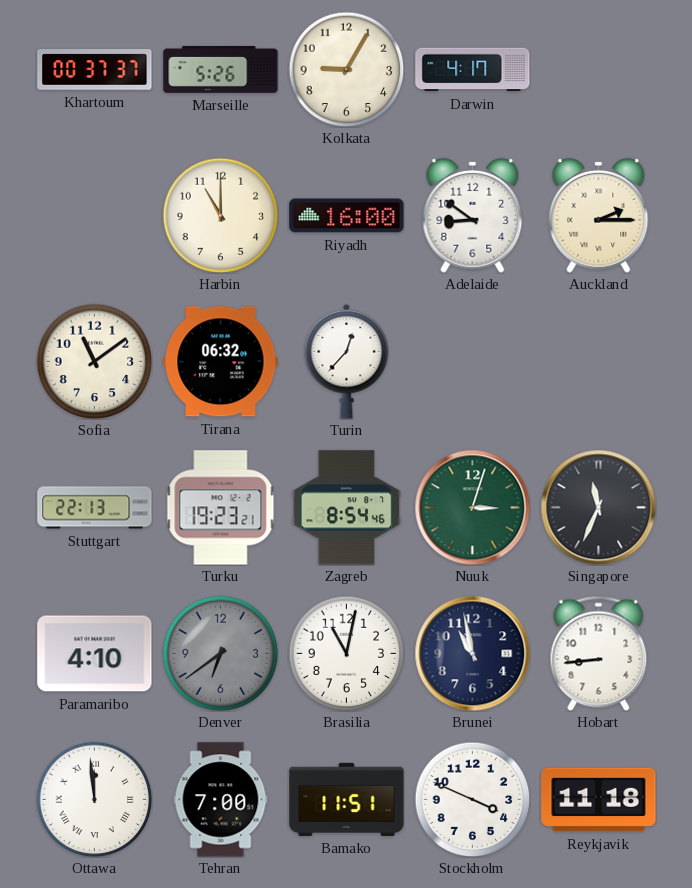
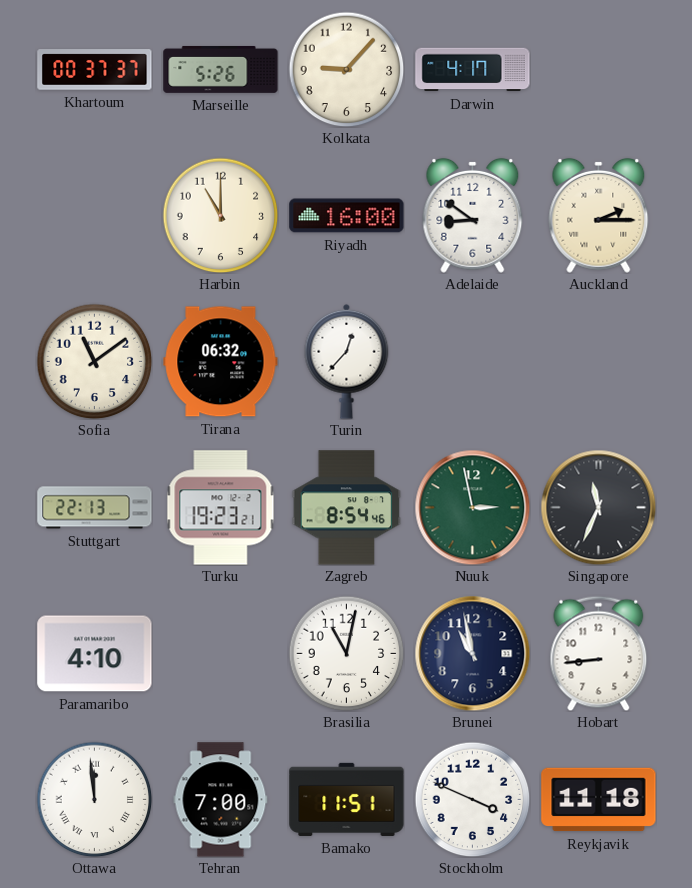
Kolkata: 9:05 -> 9:07 (346, 69)
Nuuk: 3:03 -> 2:58 (472, 507)
Denver: 6:39 -> none (220, 653)
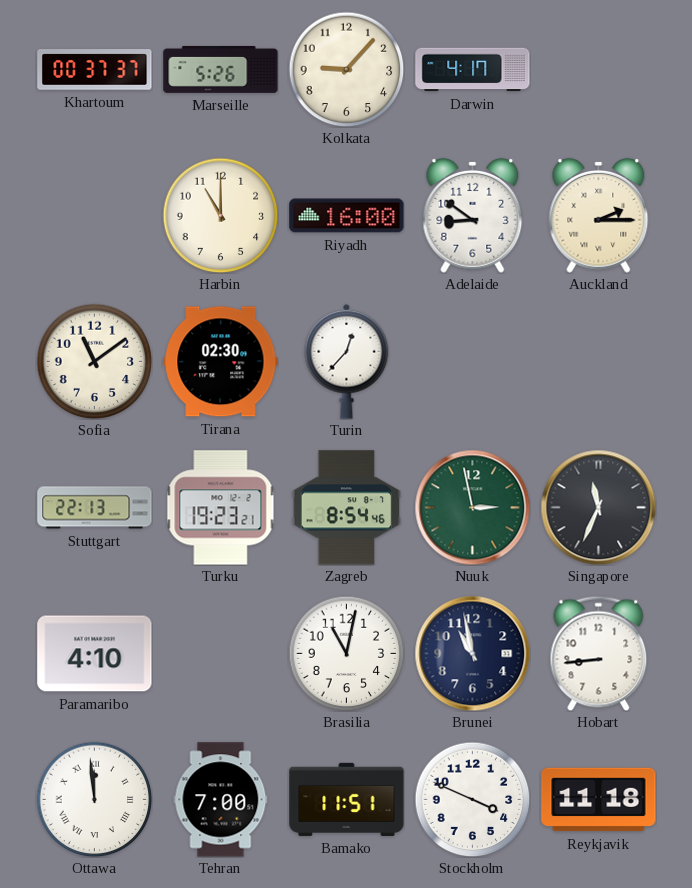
Tirana: 06:32 -> 02:30 (221, 362)
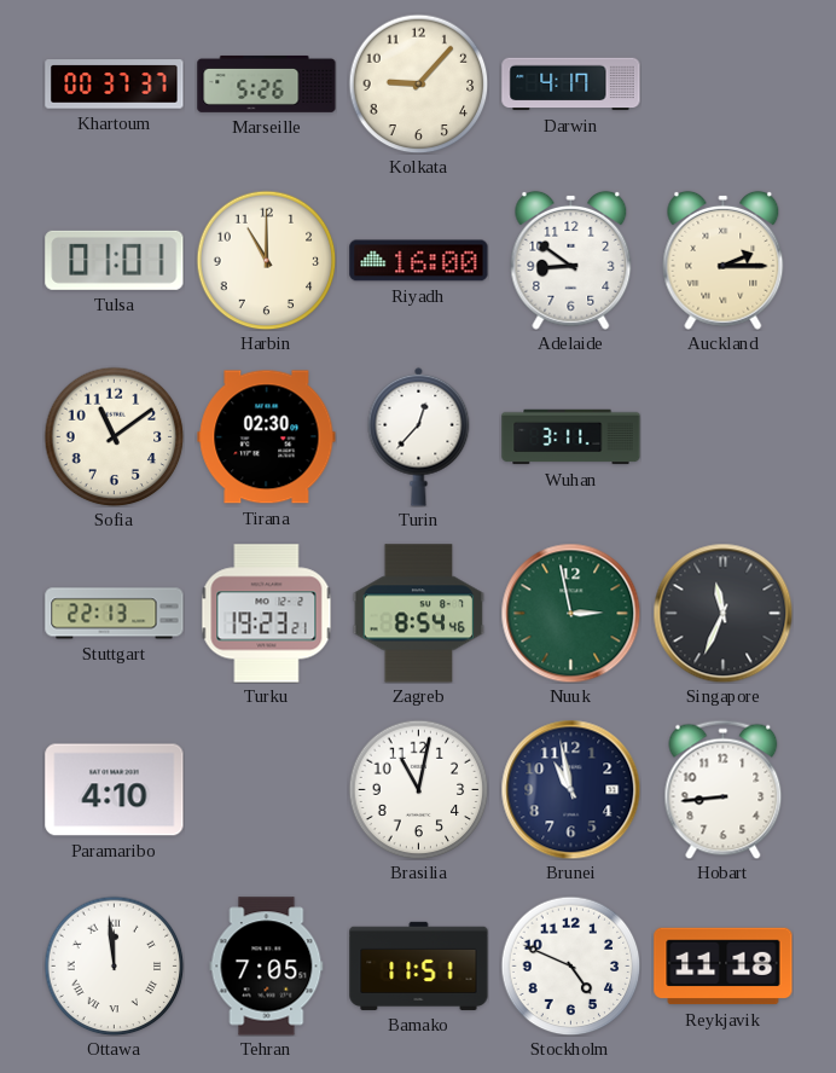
Tulsa: none -> 01:01 (115, 260)
Wuhan: none -> 3:11 (571, 437)
Tehran: 7:00 -> 7:05 (267, 967)
Stockholm: 3:49 -> 4:49 (570, 965)
